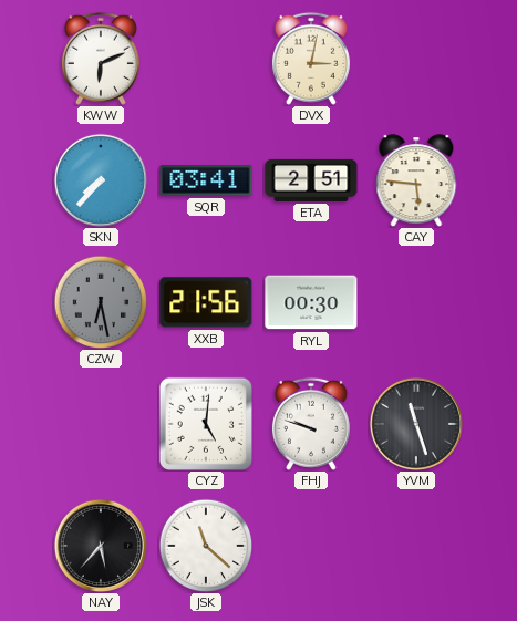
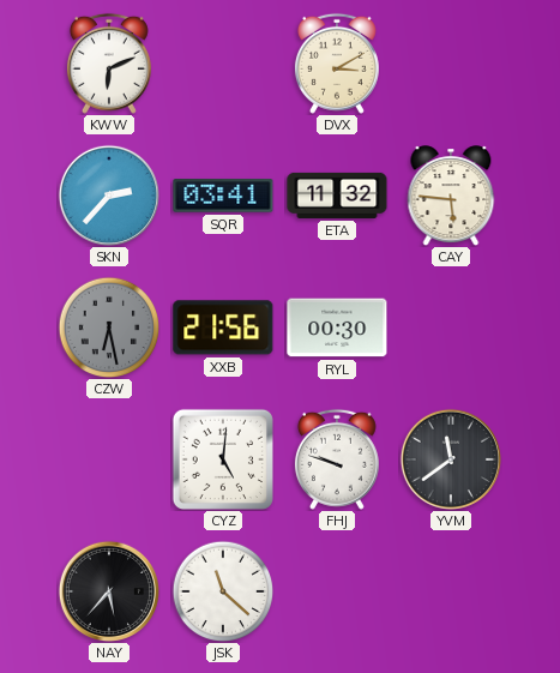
DVX: 3:02 -> 3:10 (337, 64)
SKN: 7:37 -> 2:37 (109, 196)
ETA: 2:51 -> 11:32 (337, 196)
YVM: 11:27 -> 11:39 (451, 459)
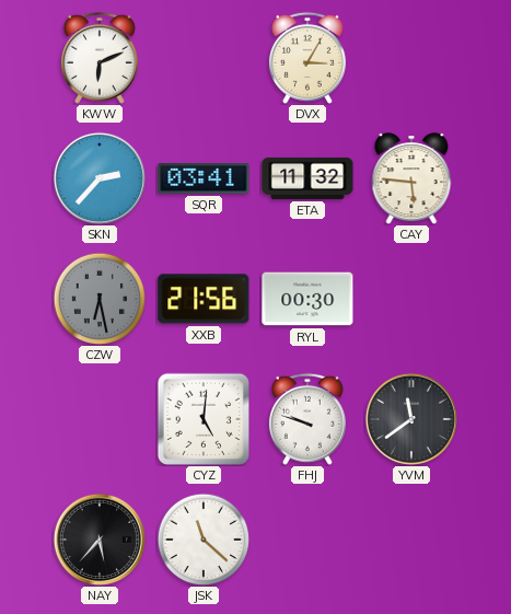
DVX: 3:10 -> 3:05 (307, 58)
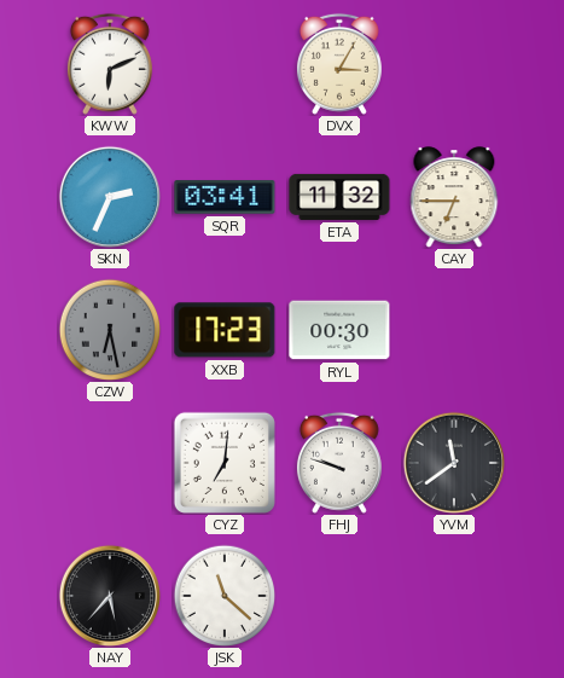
SKN: 2:37 -> 2:34 (110, 197)
CAY: 5:46 -> 6:45 (454, 197)
XXB: 21:56 -> 17:23 (225, 330)
CYZ: 5:01 -> 7:01 (225, 463)
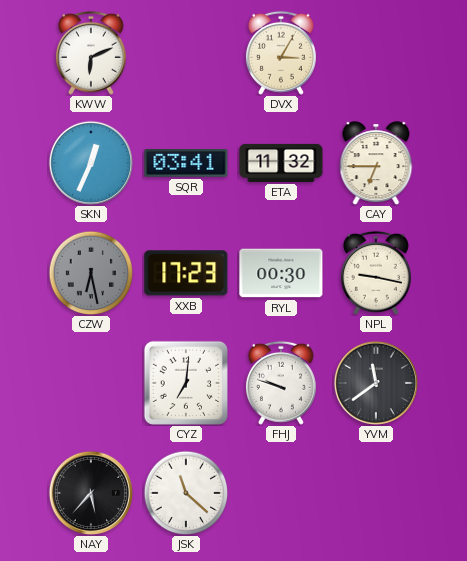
SKN: 2:34 -> 12:34 (91, 163)
NPL: none -> 9:17 (376, 273)
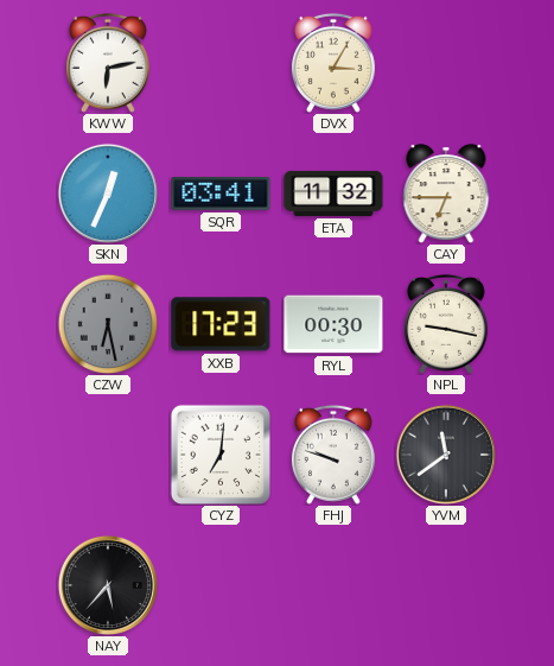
KWW: 6:11 -> 6:13 (108, 63)
JSK: 11:22 -> none (186, 493)
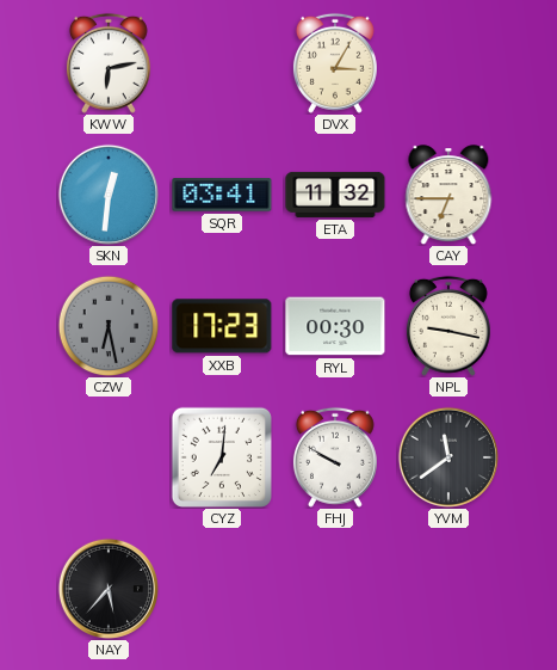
SKN: 12:34 -> 12:31 (109, 195)
FHJ: 9:48 -> 9:50 (335, 457)
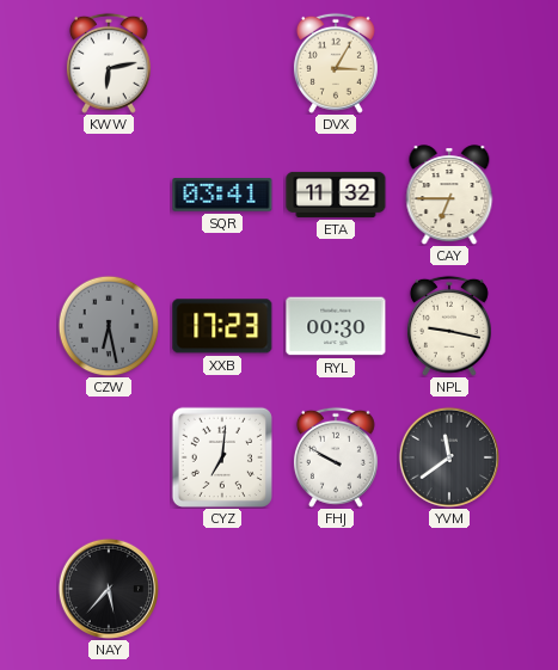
SKN: 12:31 -> none (109, 195)
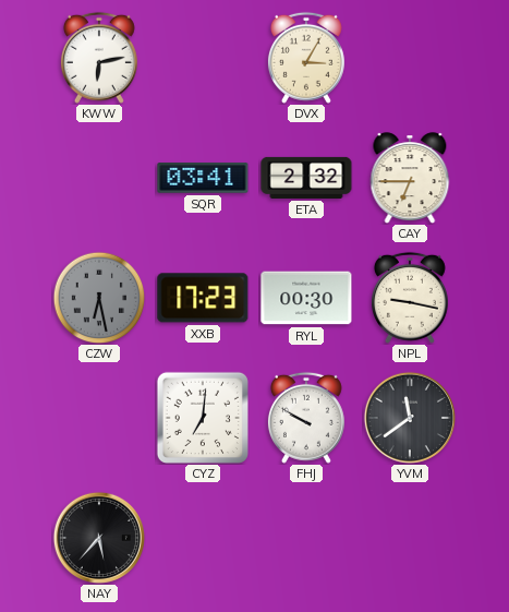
ETA: 11:32 -> 2:32 (306, 178)
